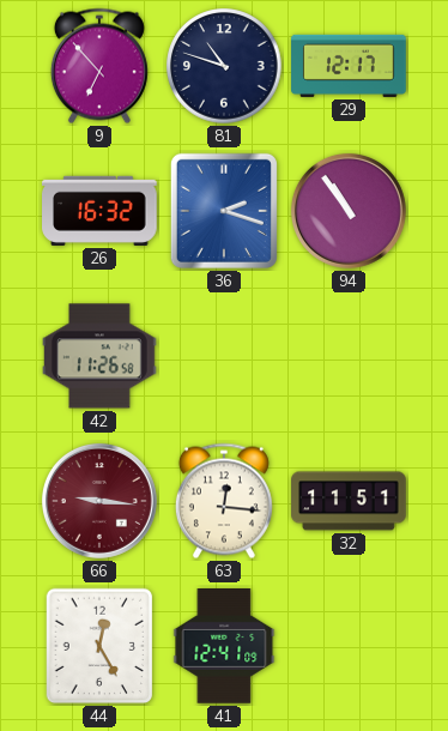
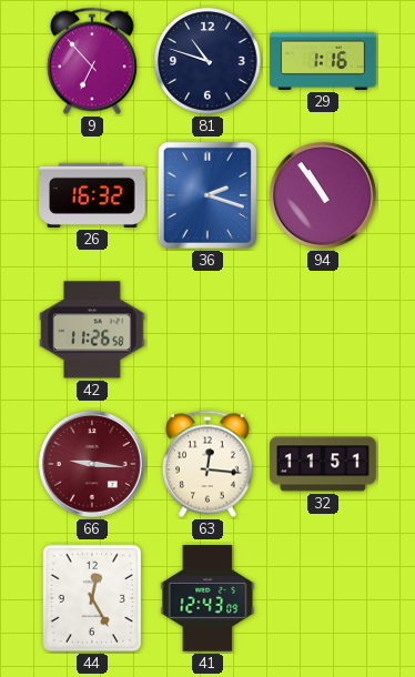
29: 12:17 -> 1:16 (323, 61)
41: 12:41 -> 12:43 (207, 598)
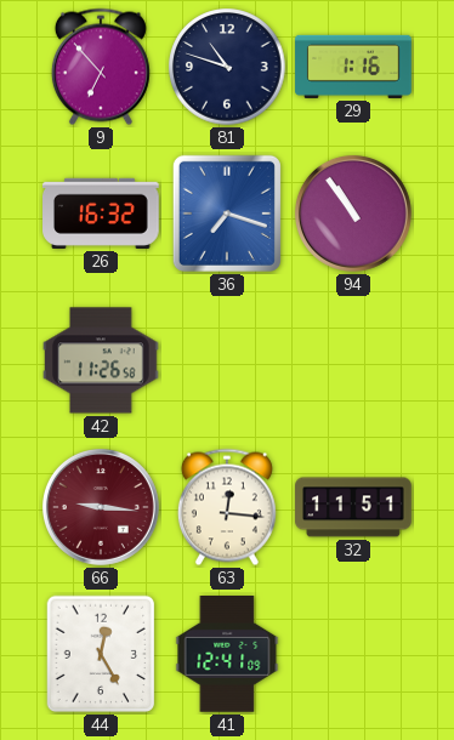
36: 2:18 -> 7:18 (227, 214)
41: 12:43 -> 12:41 (227, 654)
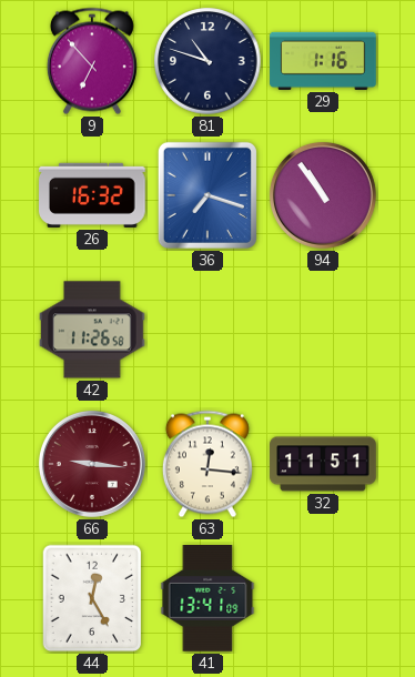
41: 12:41 -> 13:41 (207, 598)
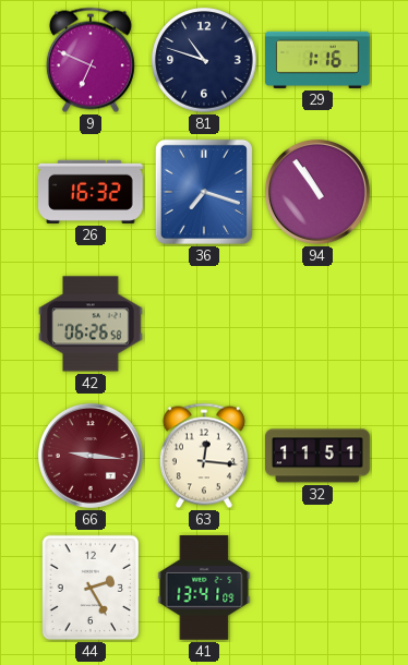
9: 6:53 -> 6:49 (91, 60)
42: 11:26 -> 06:26 (91, 324)
44: 12:25 -> 2:25 (91, 588)
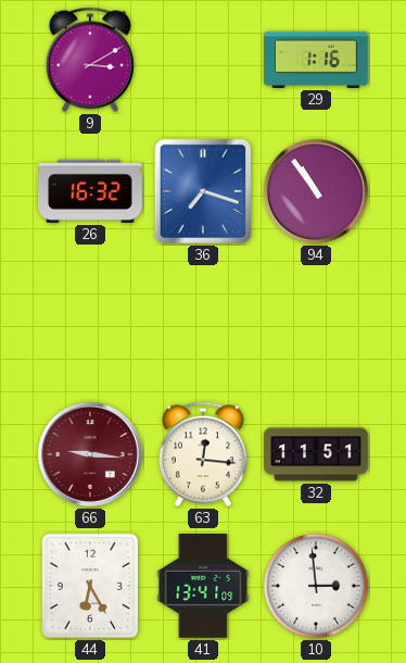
9: 6:49 -> 3:10 (90, 60)
81: 10:48 -> none (204, 60)
42: 06:26 -> none (91, 324)
44: 2:25 -> 6:25 (90, 586)
10: none -> 2:59 (316, 586)
